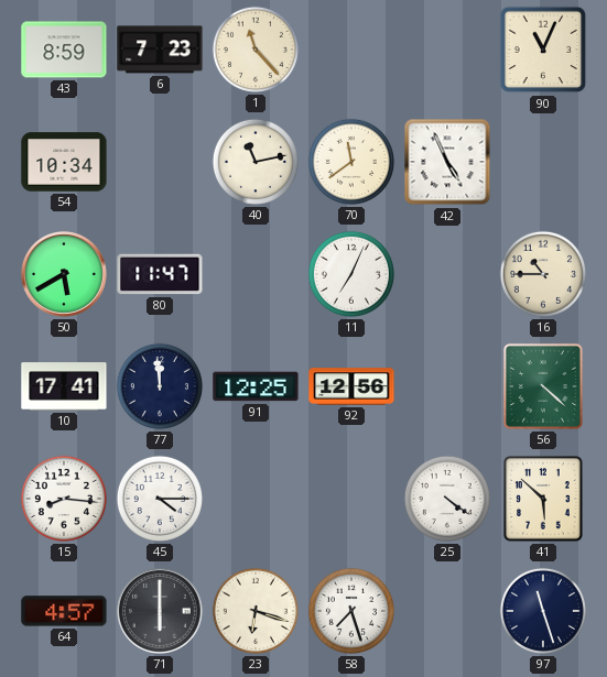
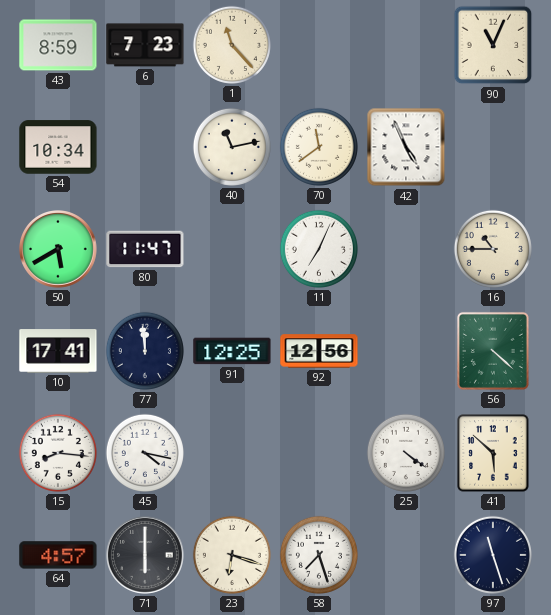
45: 4:15 -> 4:17 (145, 453)
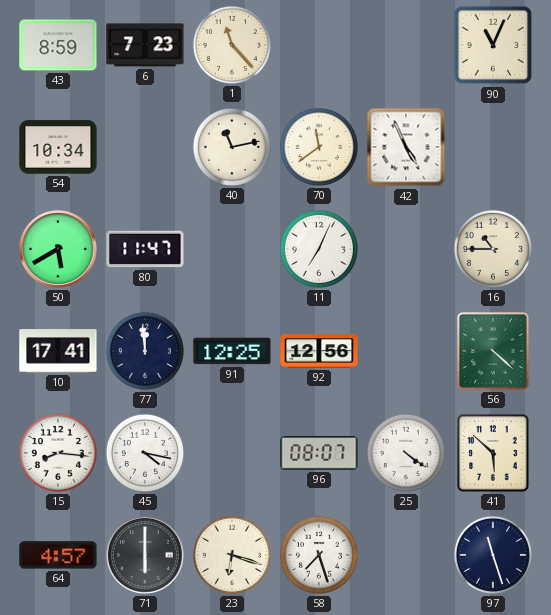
96: none -> 08:07 (319, 453)
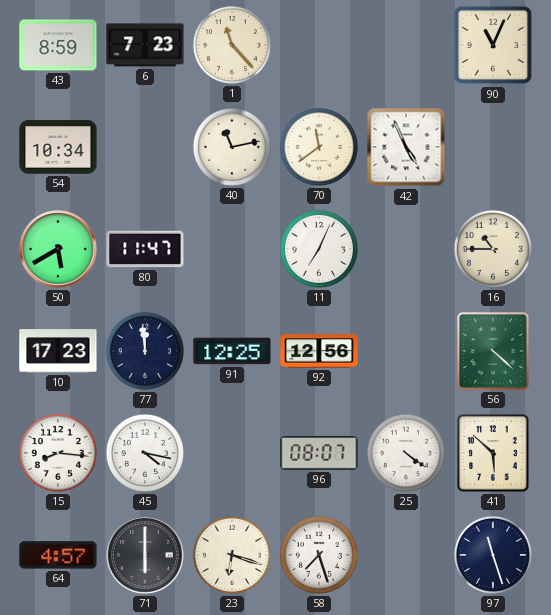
10: 17:41 -> 17:23 (58, 351)
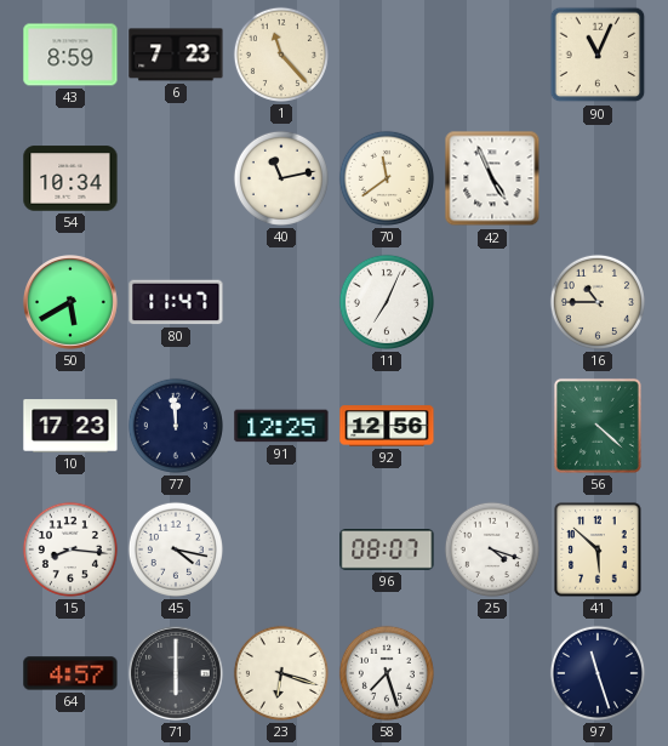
25: 4:21 -> 4:18 (492, 549)
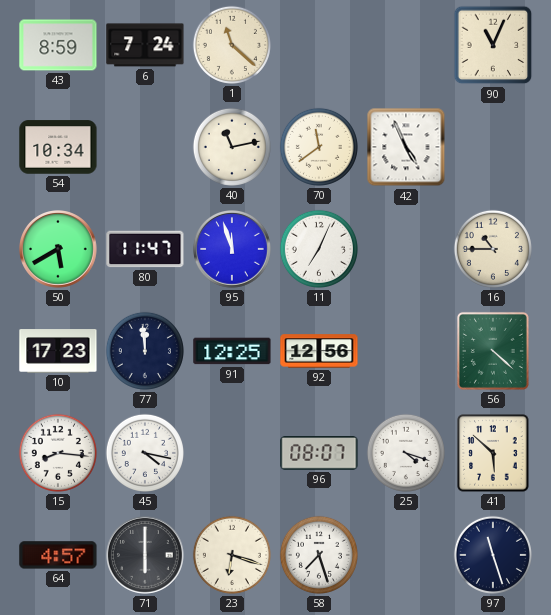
6: 7:23 -> 7:24 (145, 45)
1: 11:23 -> 11:22 (232, 45)
95: none -> 11:57 (233, 250)
